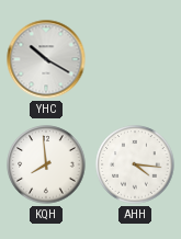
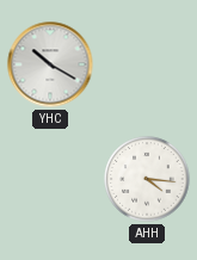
KQH: 7:59 -> none (46, 164)
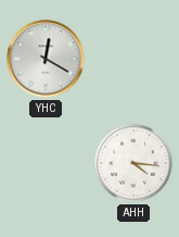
YHC: 10:20 -> 12:20 (46, 59)
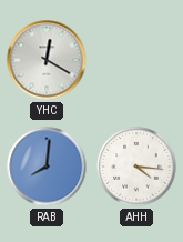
RAB: none -> 8:01 (47, 167)
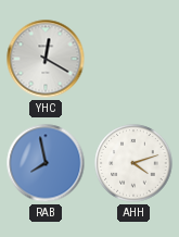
RAB: 8:01 -> 7:58 (46, 163)
AHH: 4:16 -> 4:12 (133, 163)
